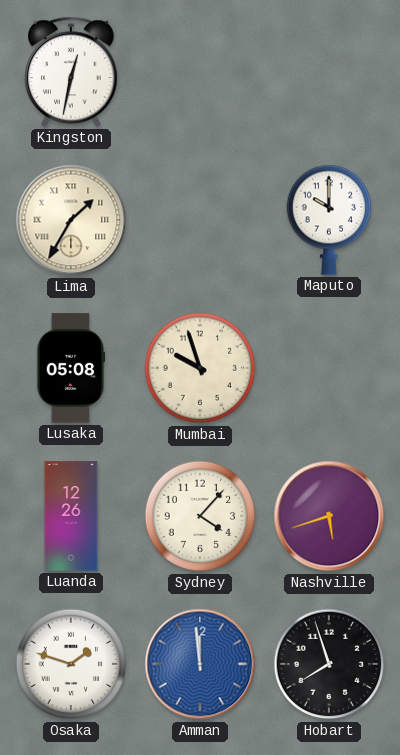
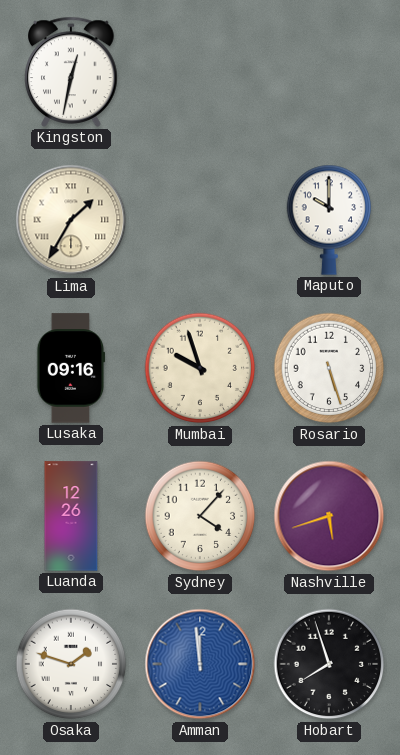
Lusaka: 05:08 -> 09:16 (71, 368)
Rosario: none -> 5:27 (329, 368)
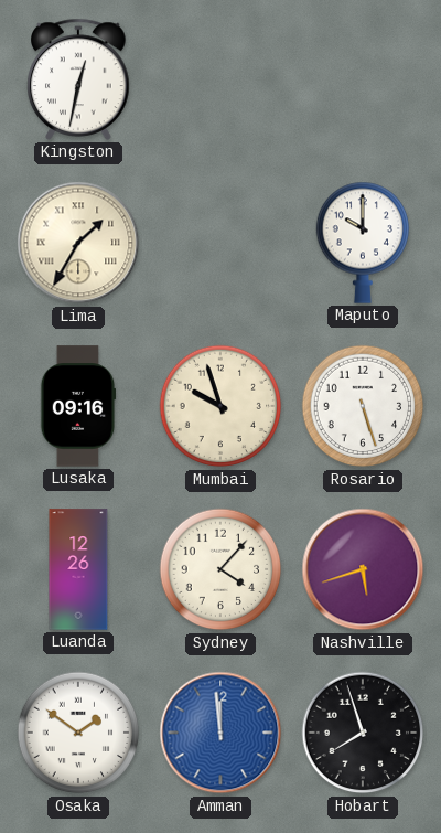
Osaka: 1:48 -> 1:51 (78, 733)
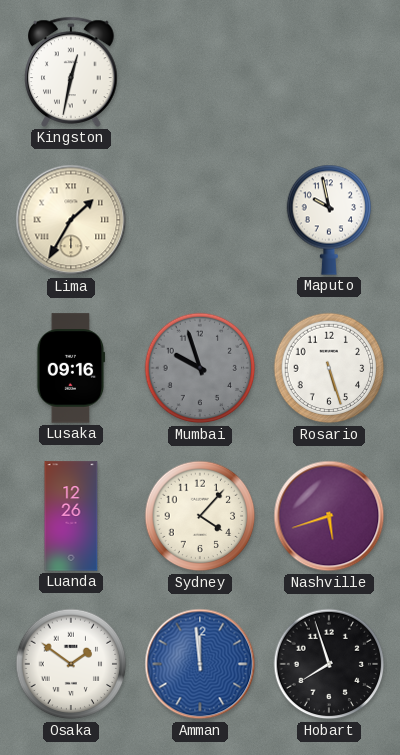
Maputo: 10:00 -> 9:58 (329, 220)
Mumbai dial: cream -> grey (200, 368)
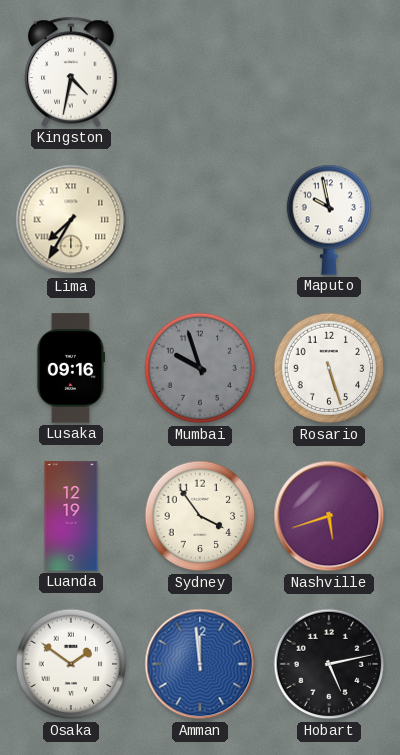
Kingston: 12:32 -> 4:32 (71, 72)
Lima: 1:35 -> 7:35 (71, 220)
Luanda: 12:26 -> 12:19 (71, 516)
Sydney: 4:07 -> 3:54 (200, 516)
Hobart: 7:57 -> 5:13 (329, 664)
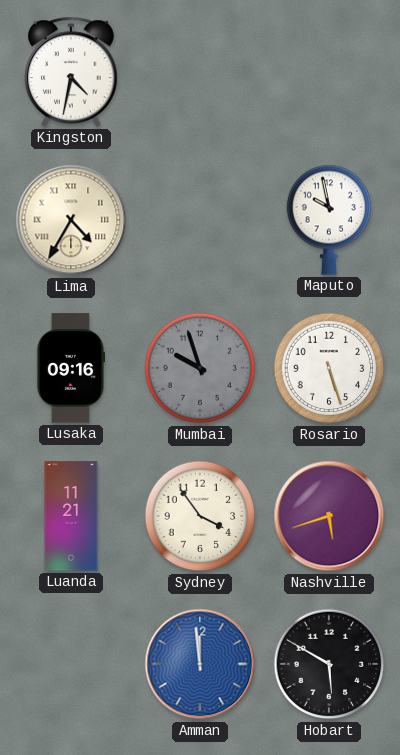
Lima: 7:35 -> 4:35 (71, 220)
Luanda: 12:19 -> 11:21 (71, 516)
Osaka: 1:51 -> none (71, 664)
Hobart: 5:13 -> 5:50 (329, 664)
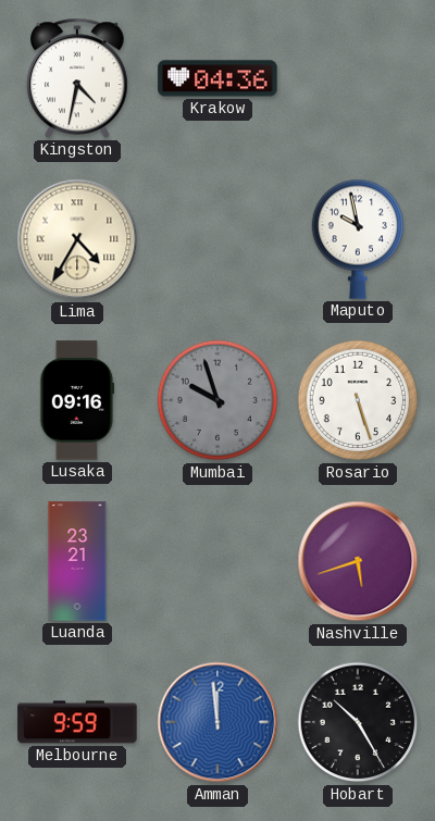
Krakow: none -> 04:36 (217, 78)
Luanda: 11:21 -> 23:21 (77, 561)
Sydney: 3:54 -> none (200, 516)
Melbourne: none -> 9:59 (77, 722)
Hobart: 5:50 -> 10:25 (358, 722)
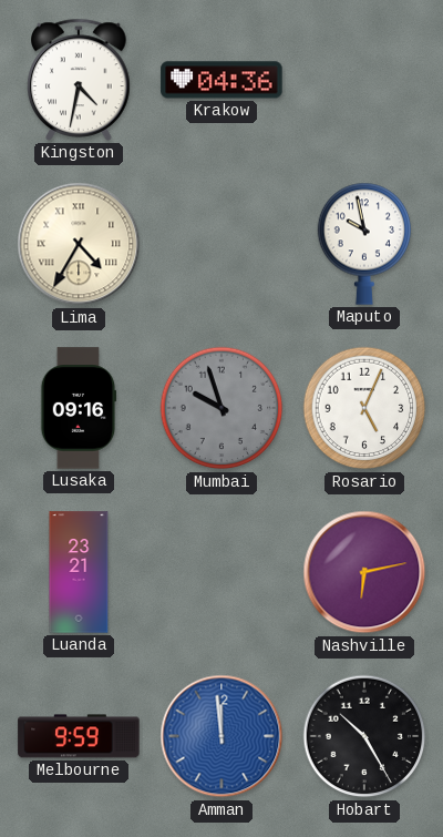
Rosario: 5:27 -> 5:04 (364, 408)
Nashville: 5:42 -> 6:13 (364, 572)
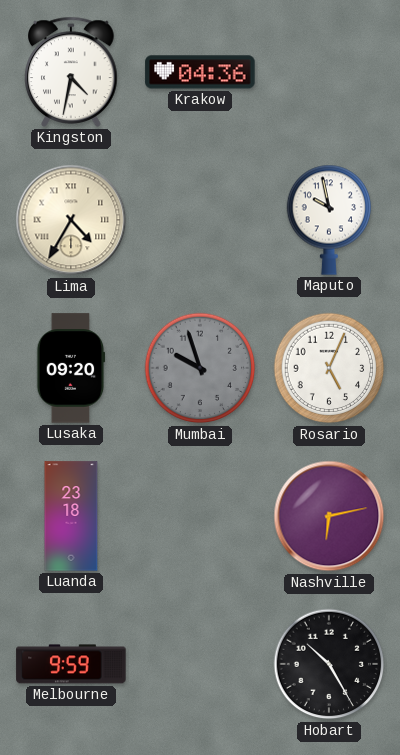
Lusaka: 09:16 -> 09:20 (71, 368)
Luanda: 23:21 -> 23:18 (71, 516)
Amman: 11:59 -> none (221, 736)
